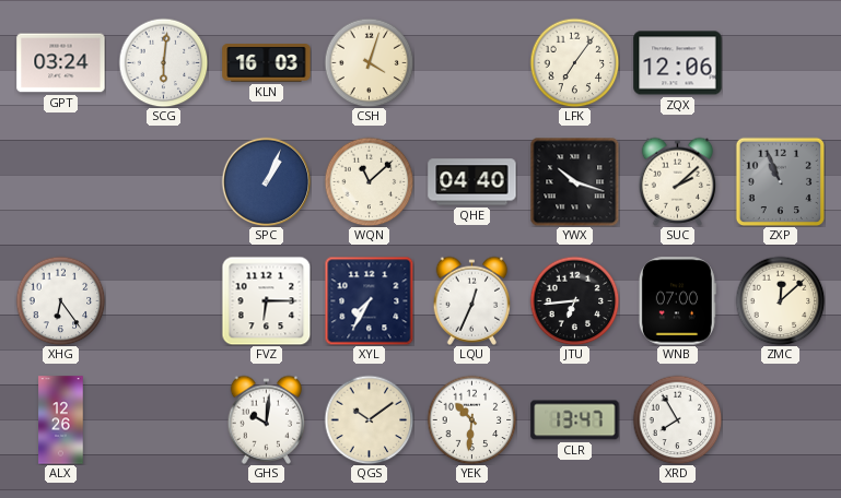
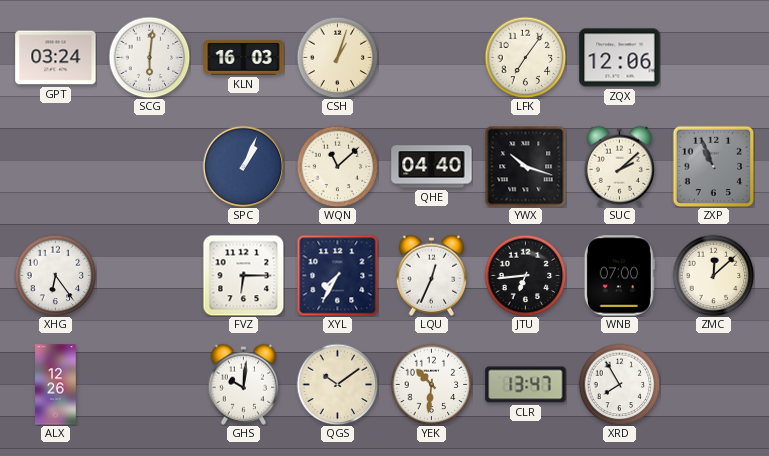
CSH: 4:03 -> 1:03 (337, 57)
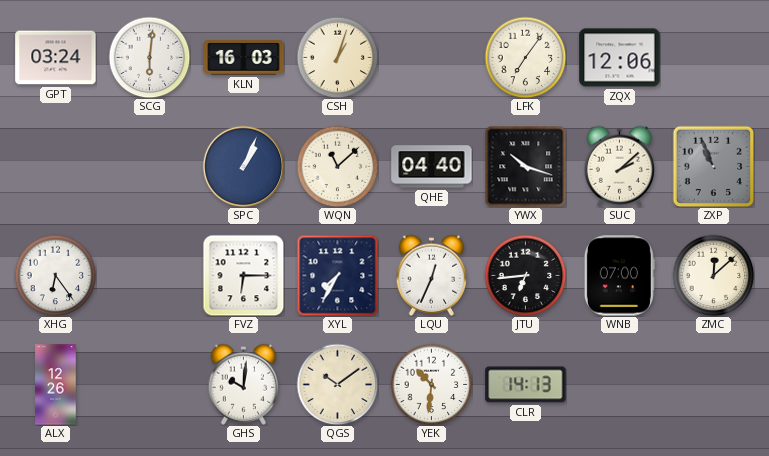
CLR: 13:47 -> 14:13 (526, 385)
XRD: 7:55 -> none (619, 384)
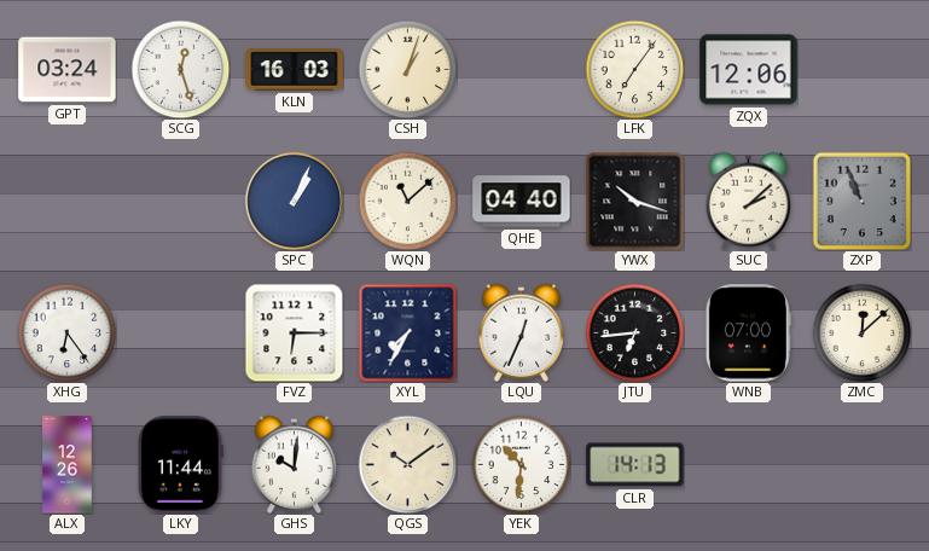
SCG: 6:01 -> 12:27 (180, 69)
LKY: none -> 11:44 (181, 465)
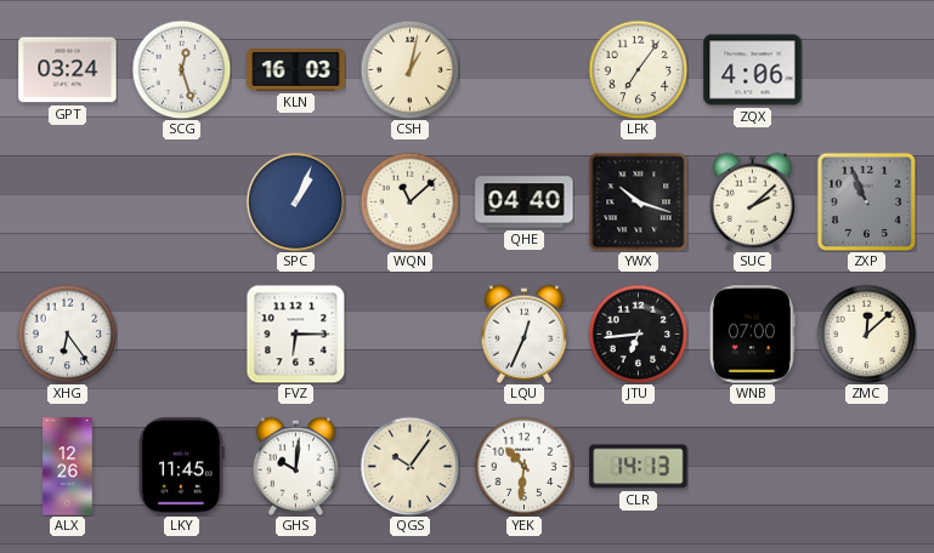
CSH: 1:03 -> 1:02 (409, 69)
ZQX: 12:06 -> 4:06 (753, 70)
XYL: 7:35 -> none (407, 332)
LKY: 11:44 -> 11:45 (182, 467)
QGS: 10:09 -> 10:06 (409, 466)
